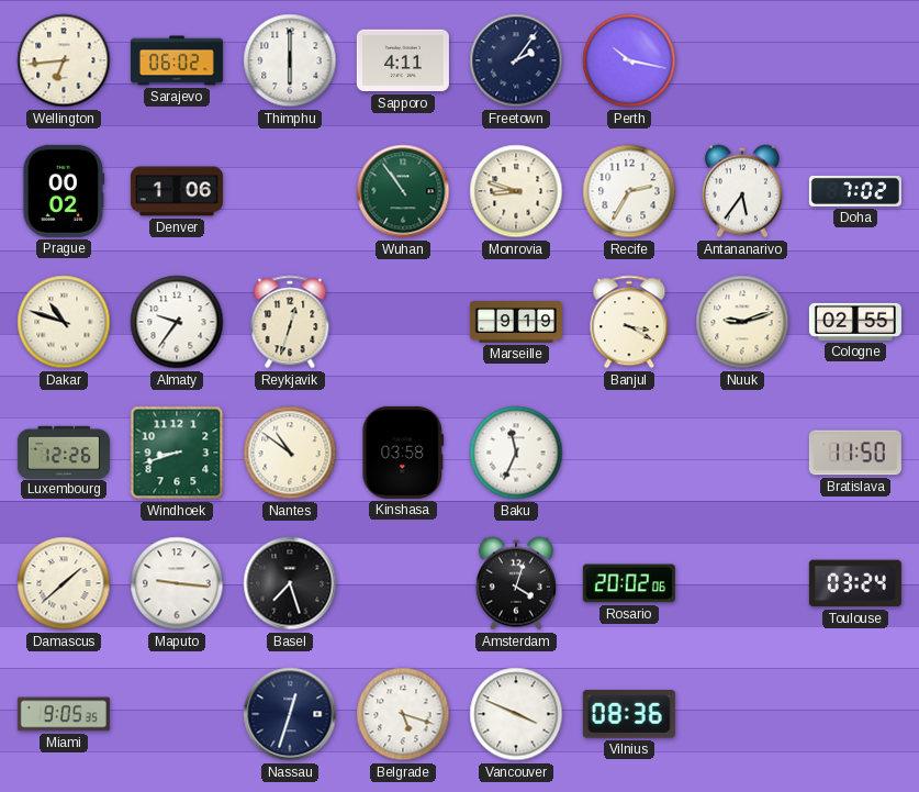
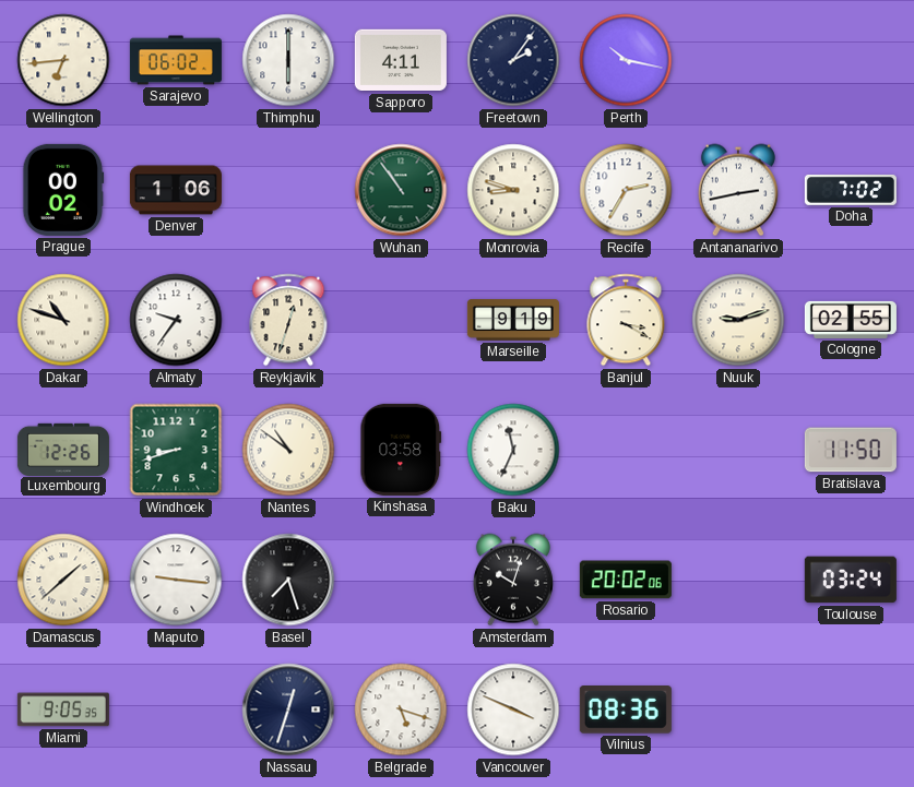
Antananarivo: 5:36 -> 2:43 (738, 190)
Amsterdam: 4:03 -> 10:03 (513, 580)
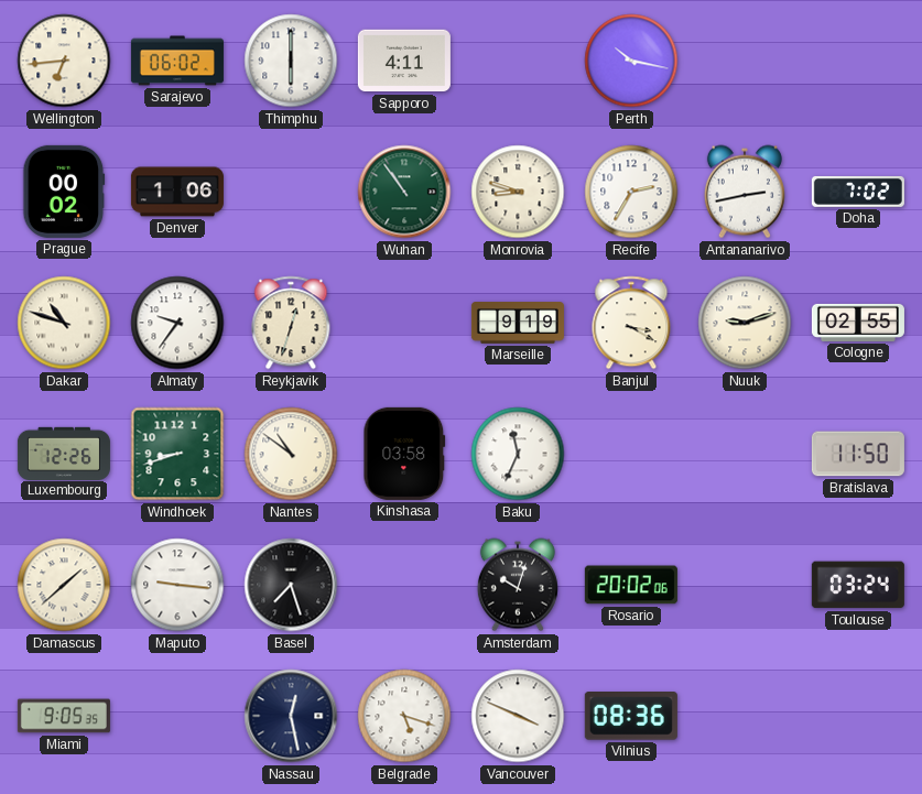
Freetown: 2:06 -> none (513, 60)
Nassau: 12:33 -> 12:28 (291, 716)
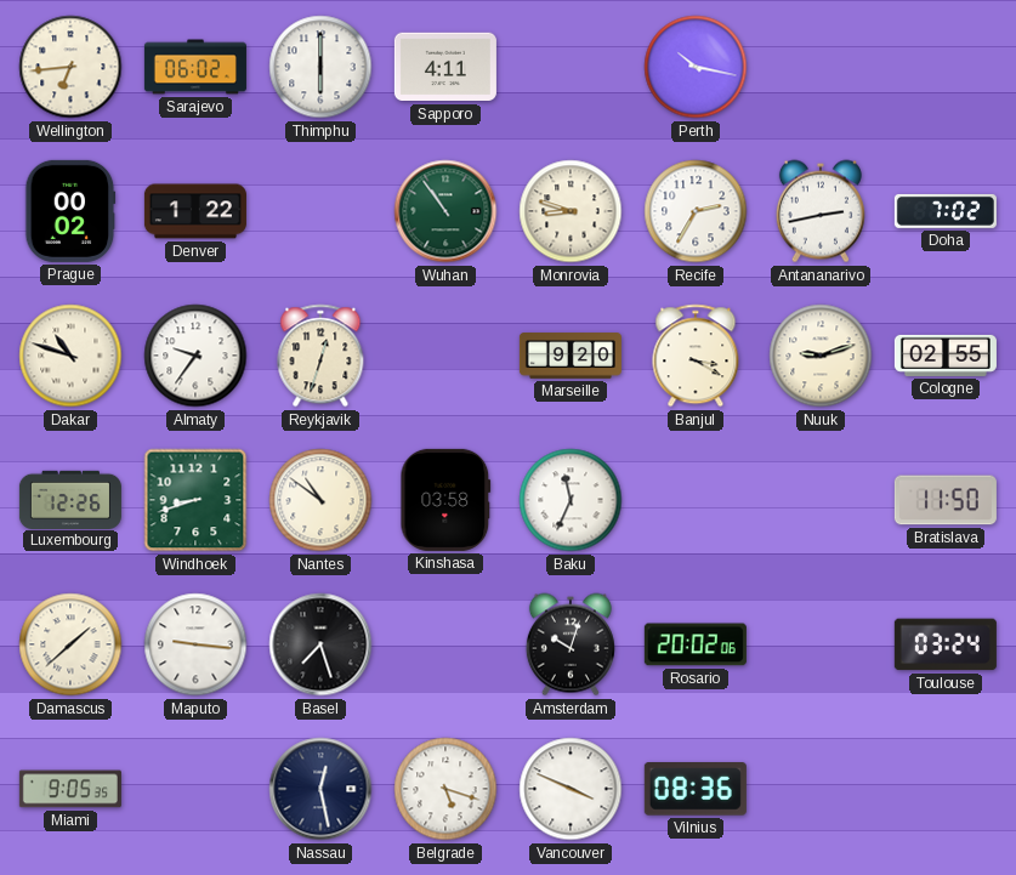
Denver: 1:06 -> 1:22 (195, 211)
Marseille: 9:19 -> 9:20 (571, 356)
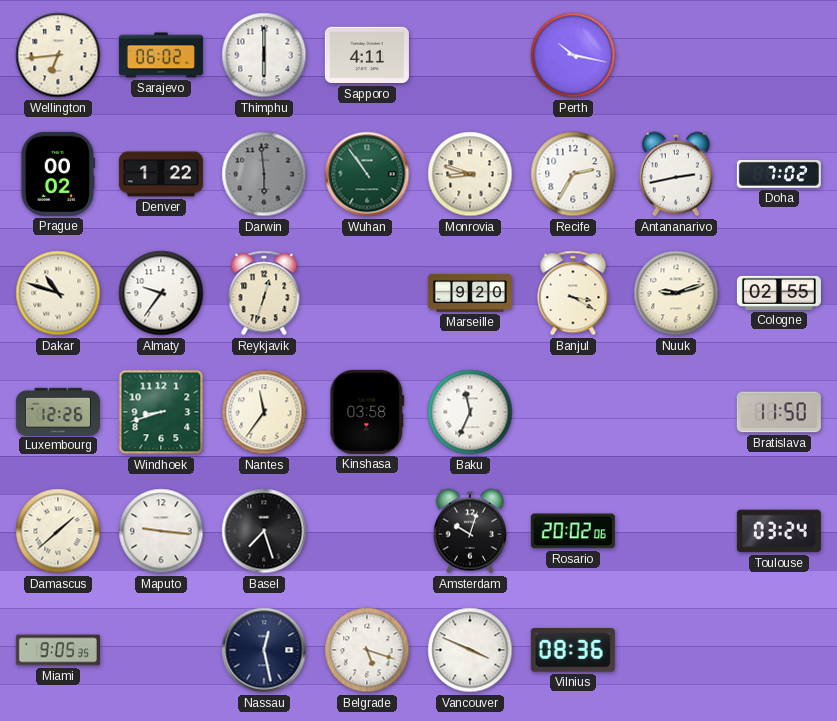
Darwin: none -> 5:59 (264, 174)
Nantes: 10:51 -> 11:36 (264, 412)
